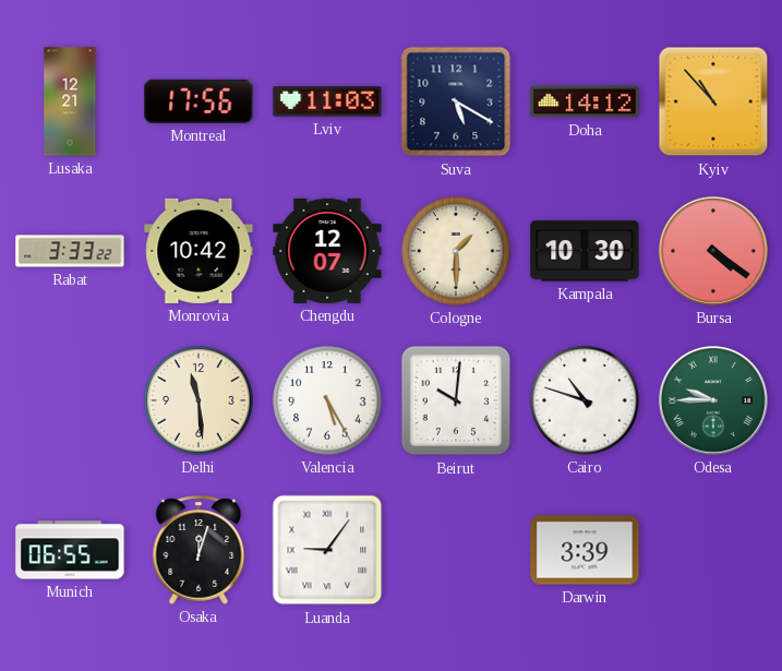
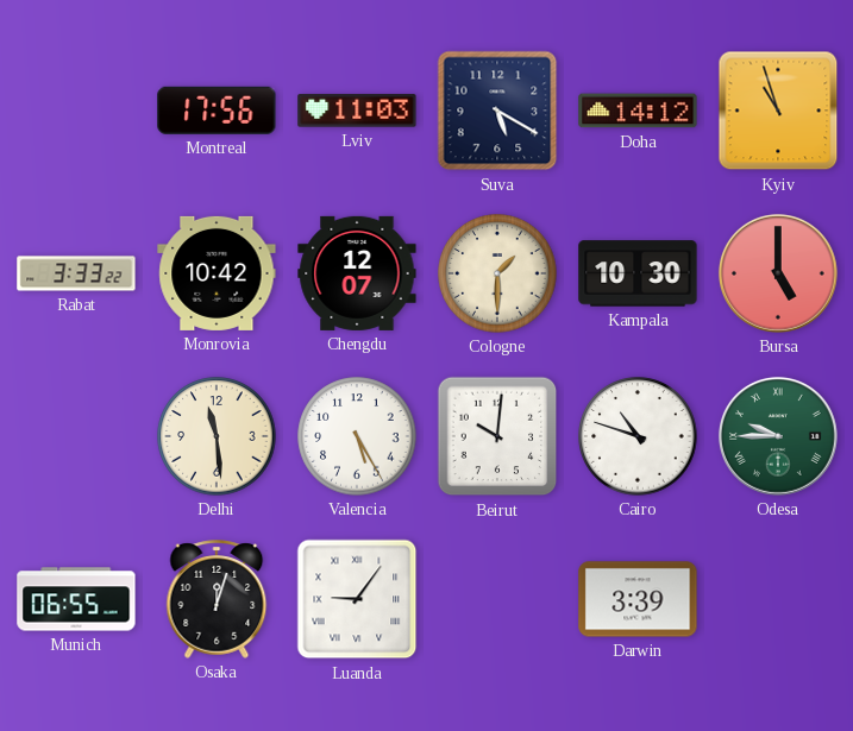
Lusaka: 12:21 -> none (70, 101)
Kyiv: 10:53 -> 10:57 (778, 111)
Bursa: 4:21 -> 5:00 (778, 273)
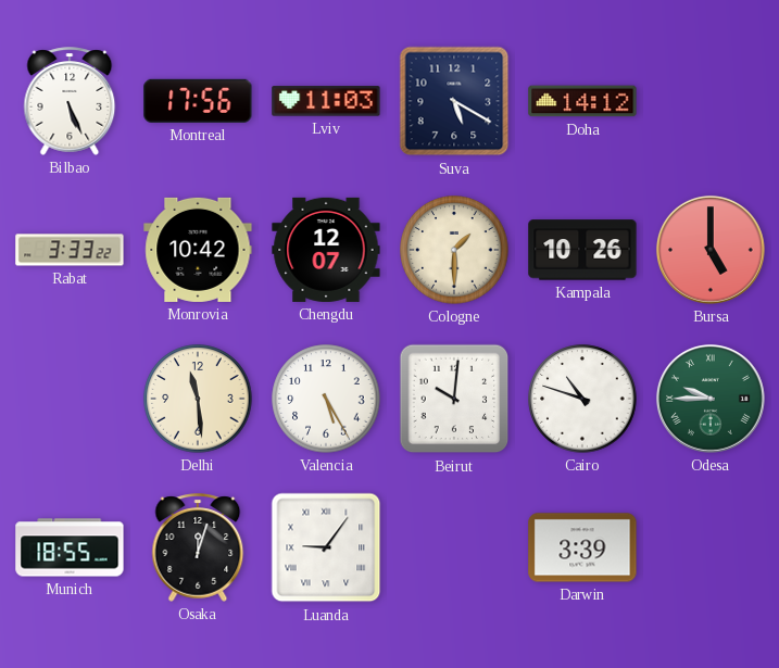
Bilbao: none -> 5:26 (70, 101)
Kyiv: 10:57 -> none (778, 111)
Kampala: 10:30 -> 10:26 (582, 250)
Munich: 06:55 -> 18:55 (70, 547)
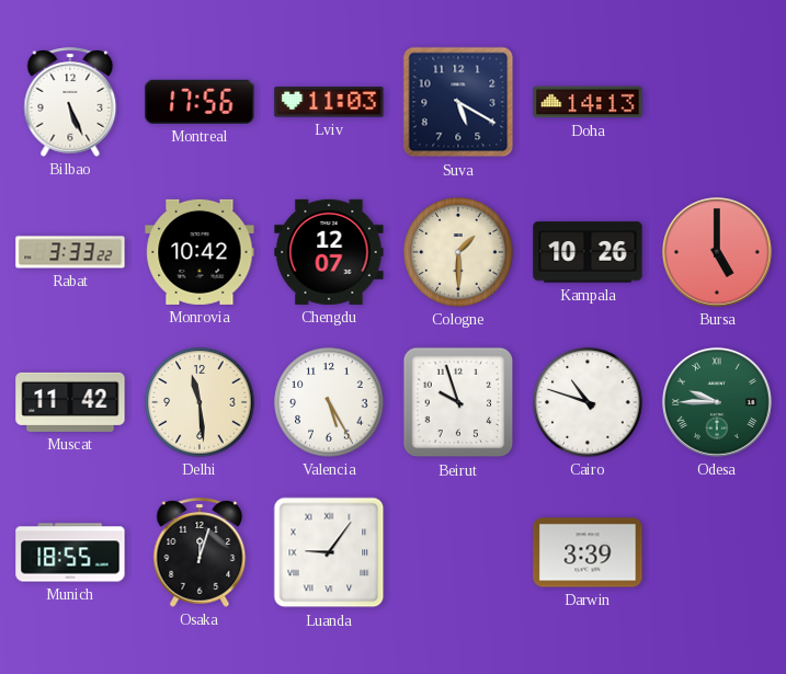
Doha: 14:12 -> 14:13 (588, 102)
Muscat: none -> 11:42 (70, 402)
Beirut: 10:01 -> 9:57 (458, 402)
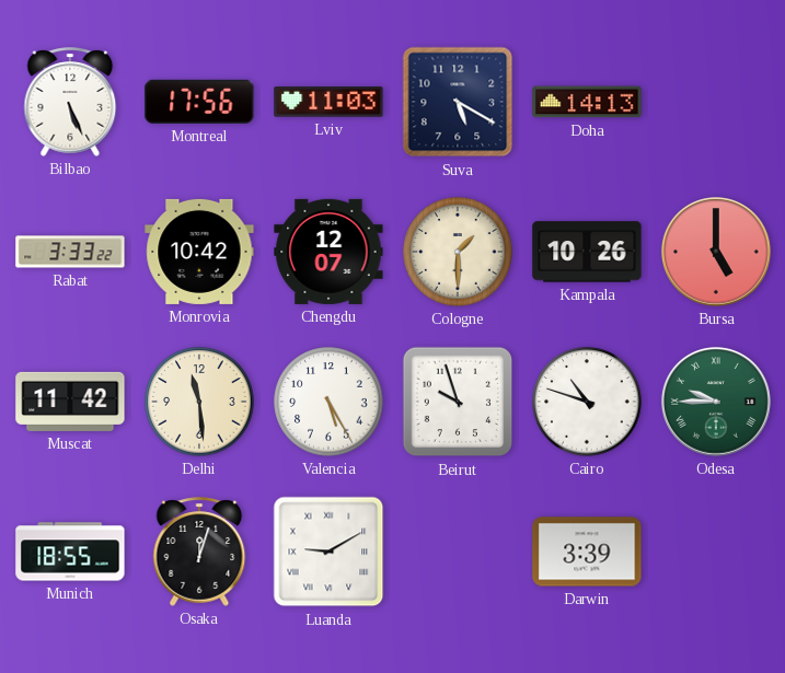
Luanda: 9:06 -> 9:10 (328, 552)
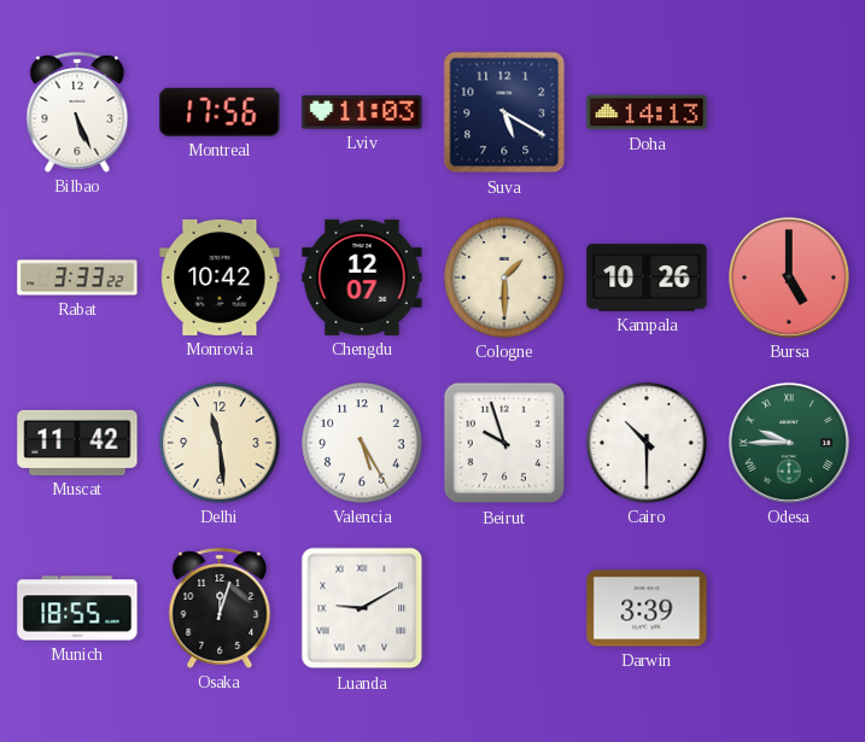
Cairo: 10:48 -> 10:30 (647, 443)
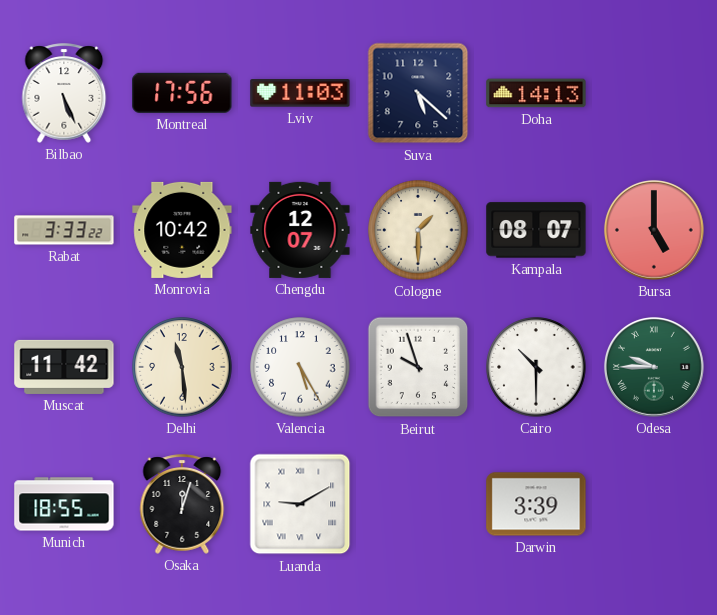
Suva: 5:20 -> 5:22 (418, 93)
Kampala: 10:26 -> 08:07 (536, 230)
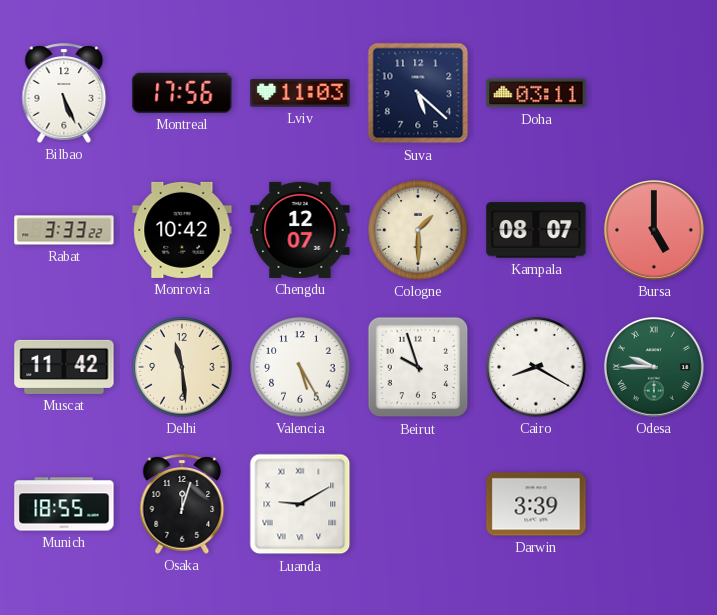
Doha: 14:13 -> 03:11 (536, 93)
Cairo: 10:30 -> 8:20 (536, 367)
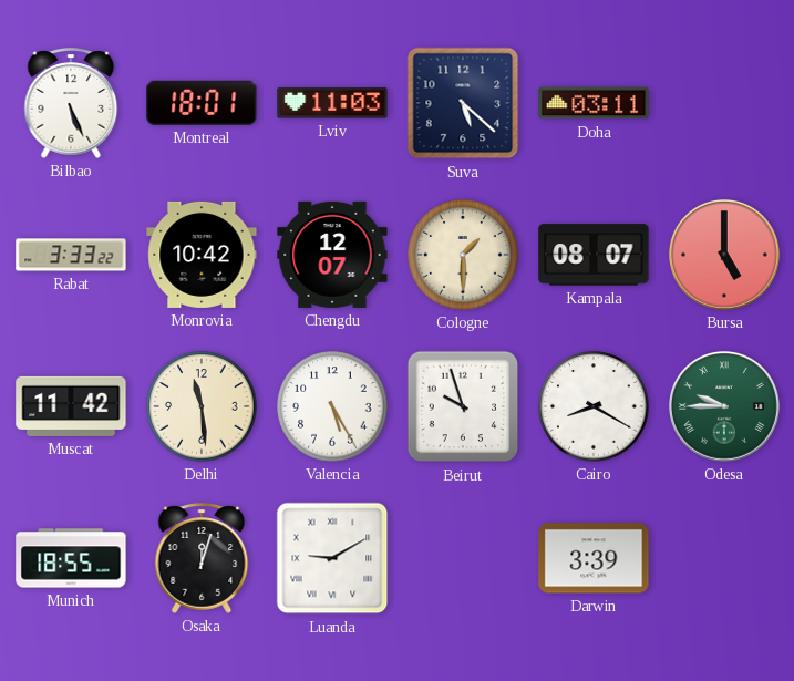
Montreal: 17:56 -> 18:01 (202, 103)
